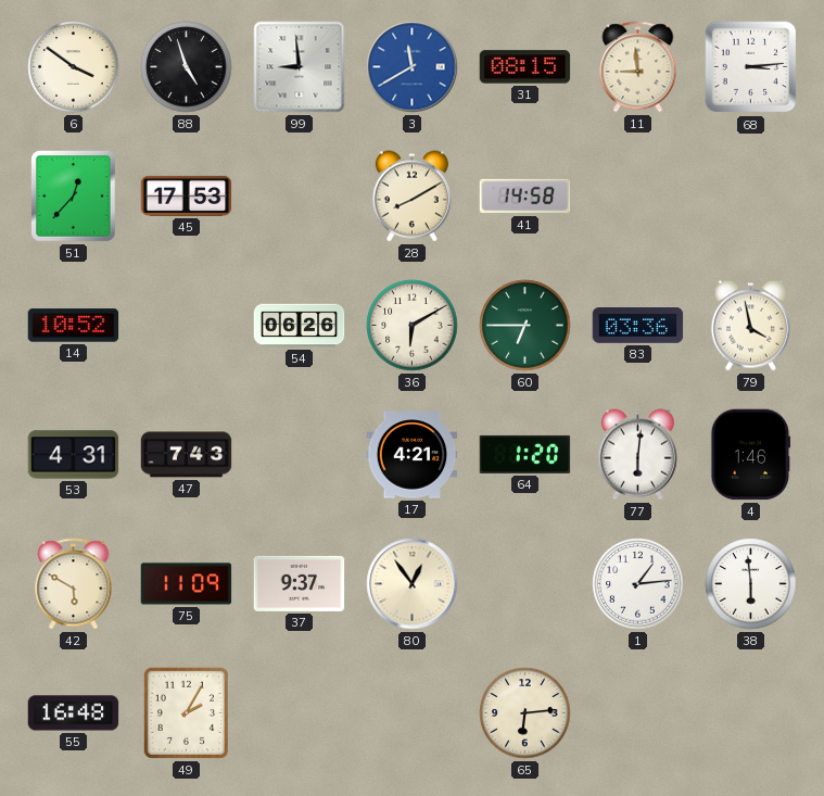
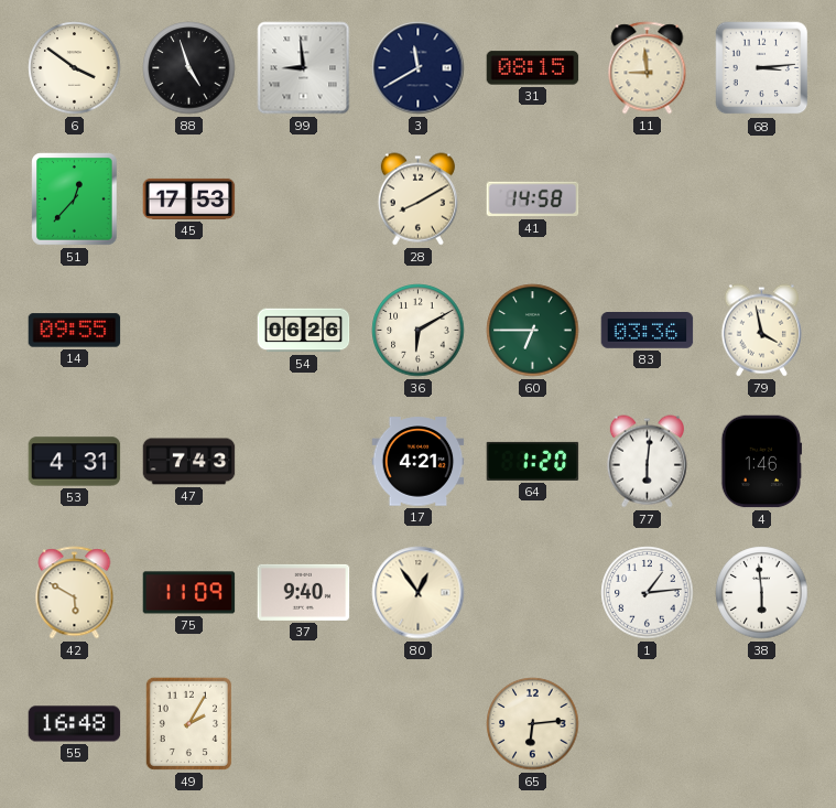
3 dial: blue -> navy (419, 68)
14: 10:52 -> 09:55 (75, 331)
37: 9:37 -> 9:40 (304, 592)
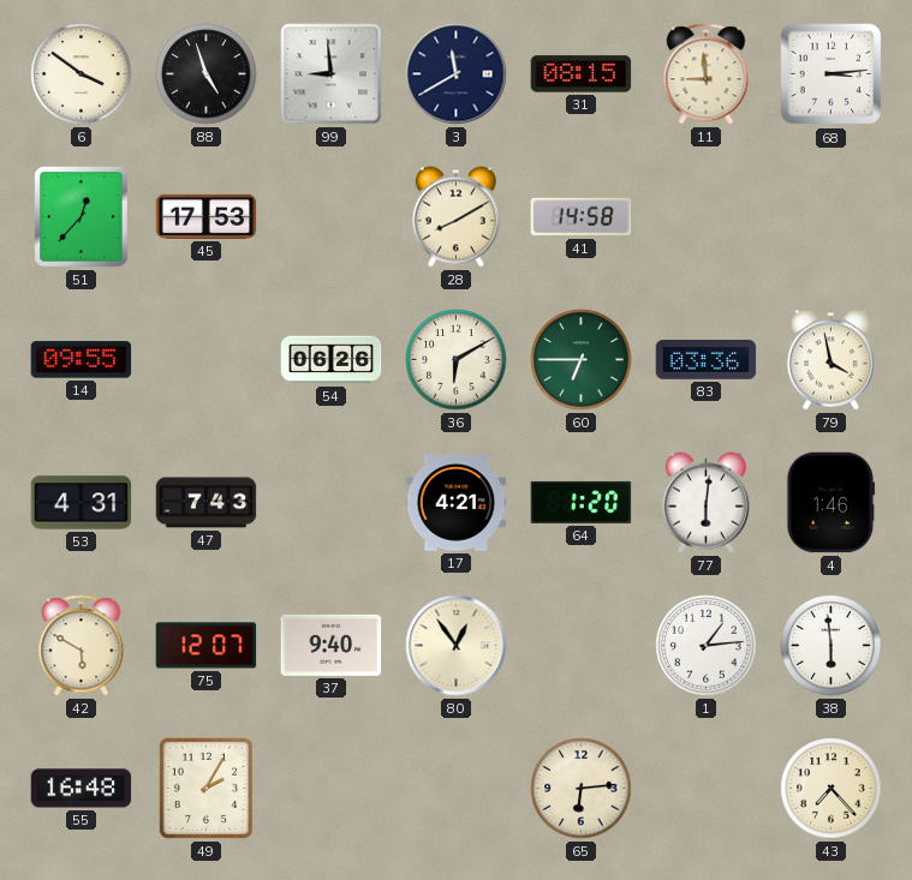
75: 11:09 -> 12:07 (207, 646)
43: none -> 7:23 (831, 789)
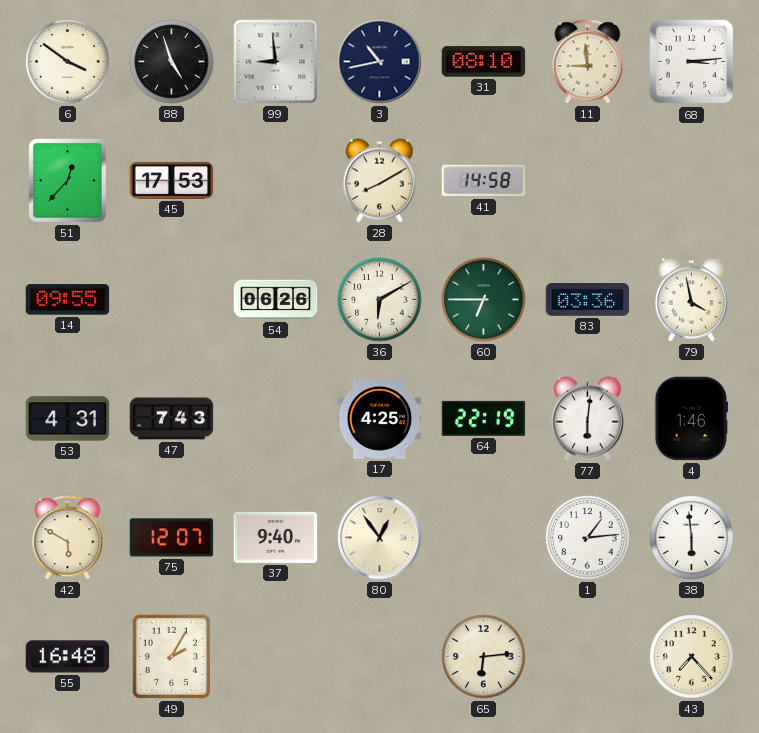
3: 11:40 -> 10:43 (380, 62)
31: 08:15 -> 08:10 (484, 62)
17: 4:21 -> 4:25 (380, 419)
64: 1:20 -> 22:19 (484, 418)
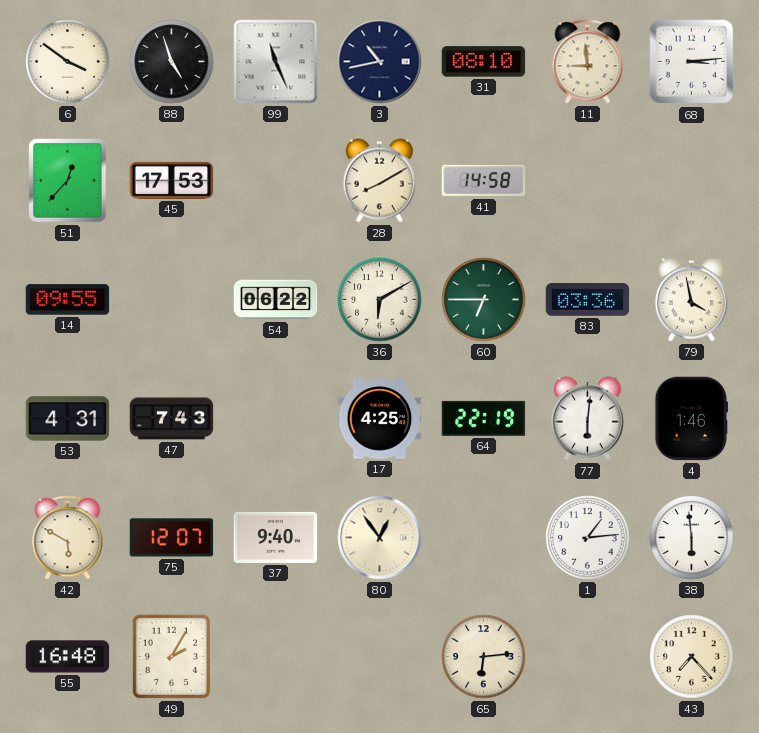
99: 8:59 -> 11:26 (276, 62)
54: 06:26 -> 06:22 (276, 300)
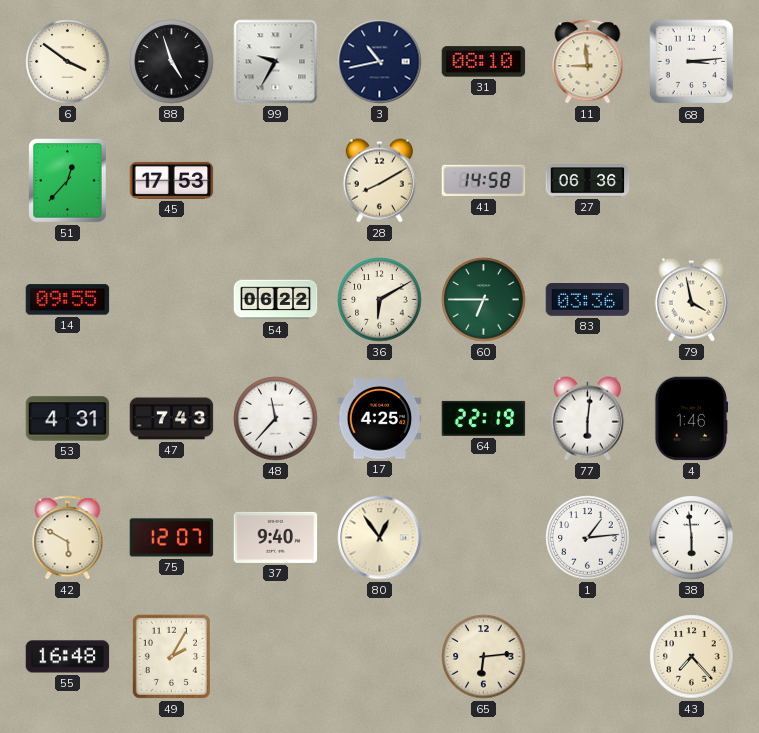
99: 11:26 -> 9:35 (276, 62)
27: none -> 06:36 (588, 181)
48: none -> 11:37 (276, 419)
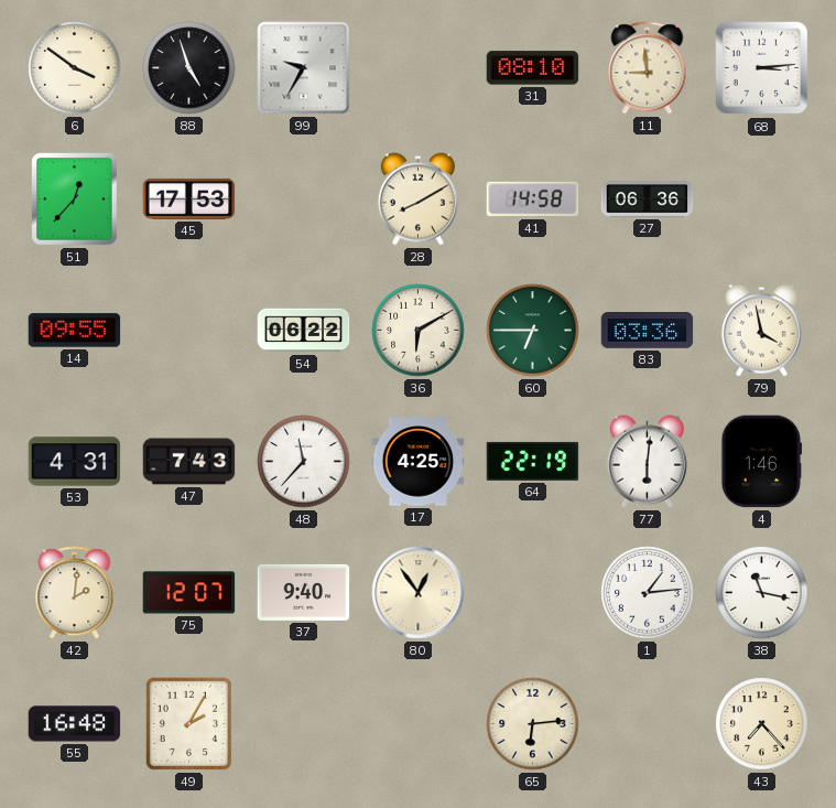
3: 10:43 -> none (380, 62)
42: 5:50 -> 2:01 (75, 593)
38: 5:59 -> 11:17 (762, 593)
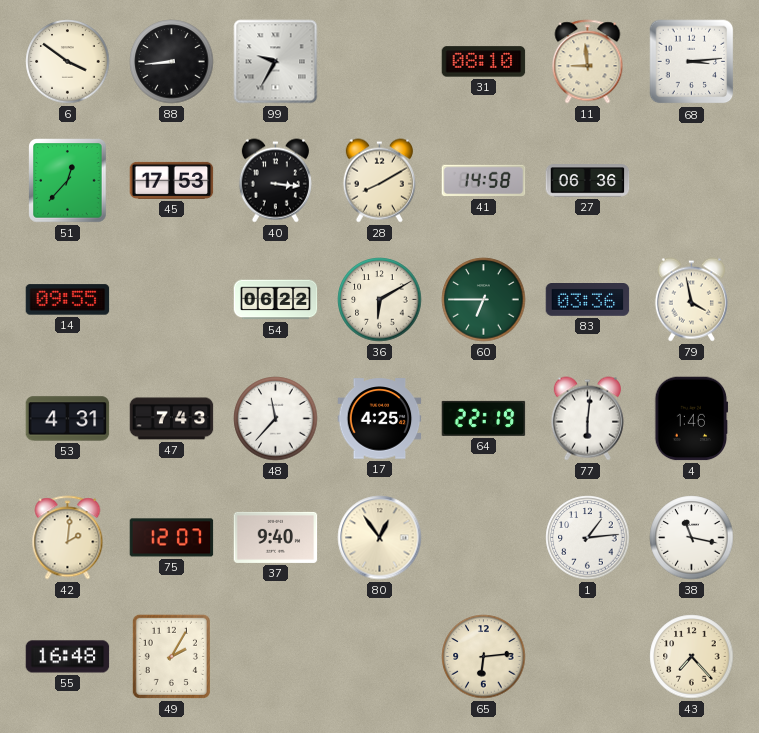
88: 4:57 -> 8:44 (172, 62)
40: none -> 3:16 (275, 181)
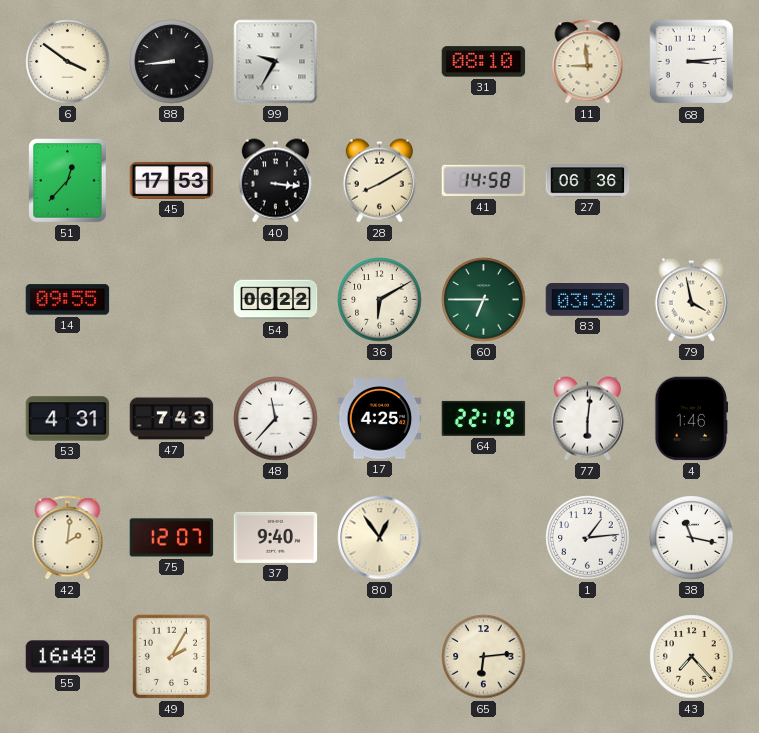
83: 03:36 -> 03:38 (588, 300)
